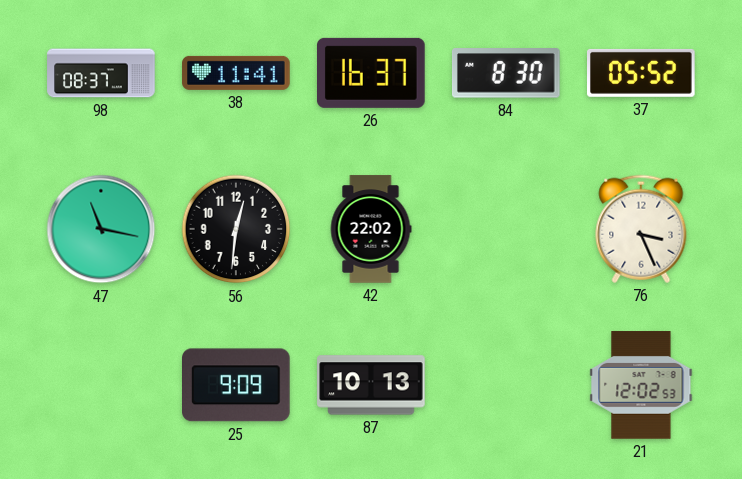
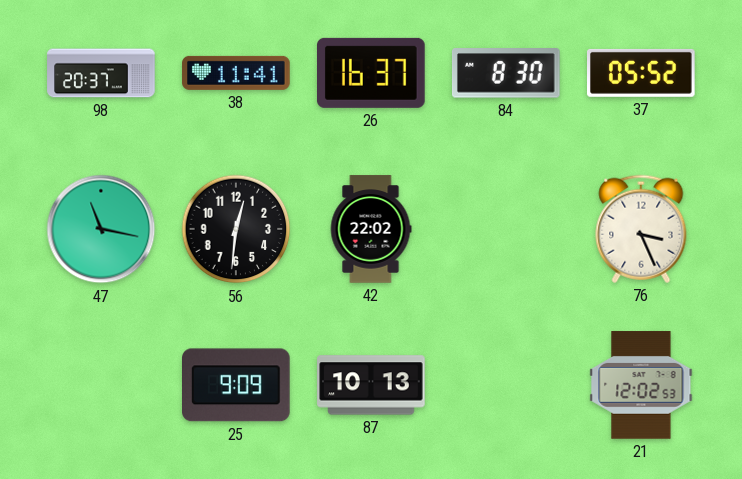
98: 08:37 -> 20:37 (101, 73)
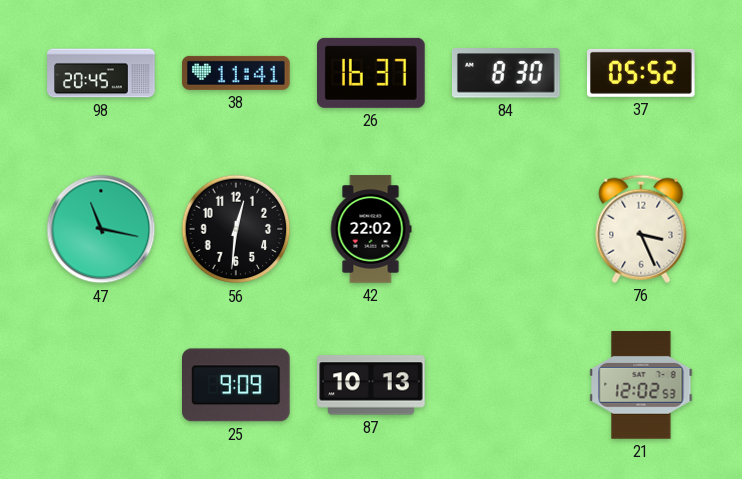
98: 20:37 -> 20:45 (101, 73)
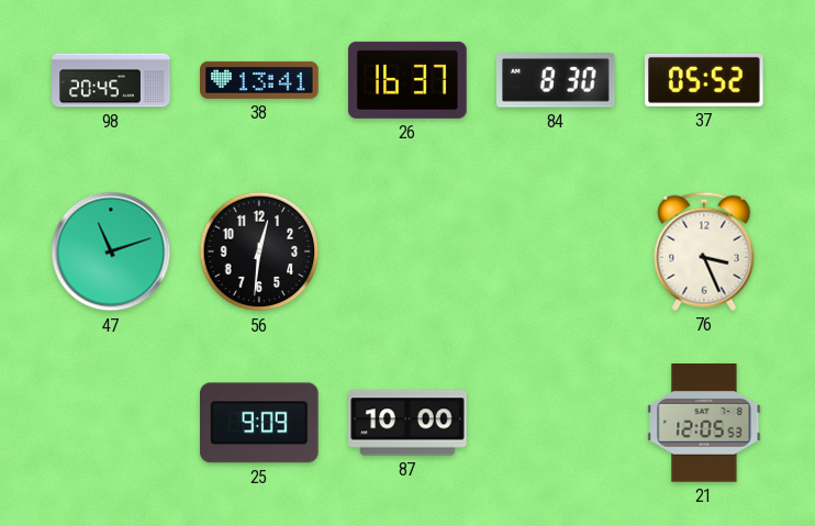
38: 11:41 -> 13:41 (259, 80)
47: 11:17 -> 11:12 (111, 251)
42: 22:02 -> none (371, 229)
87: 10:13 -> 10:00 (407, 423)
21: 12:02 -> 12:05 (704, 423)
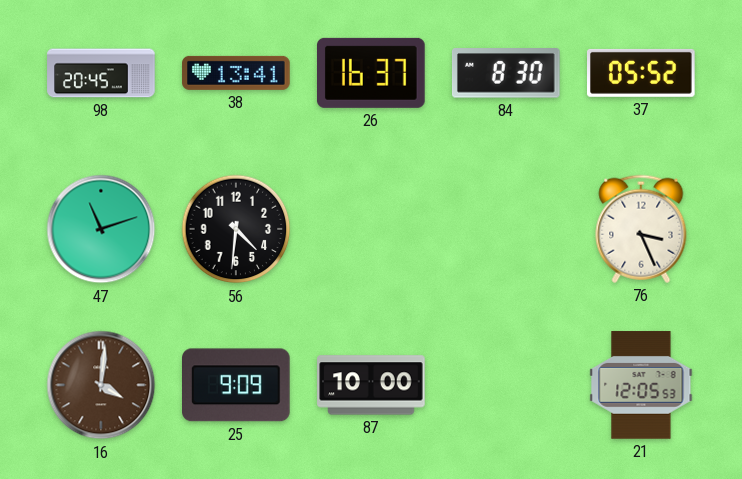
56: 12:31 -> 4:31 (236, 229)
16: none -> 4:01 (101, 385)
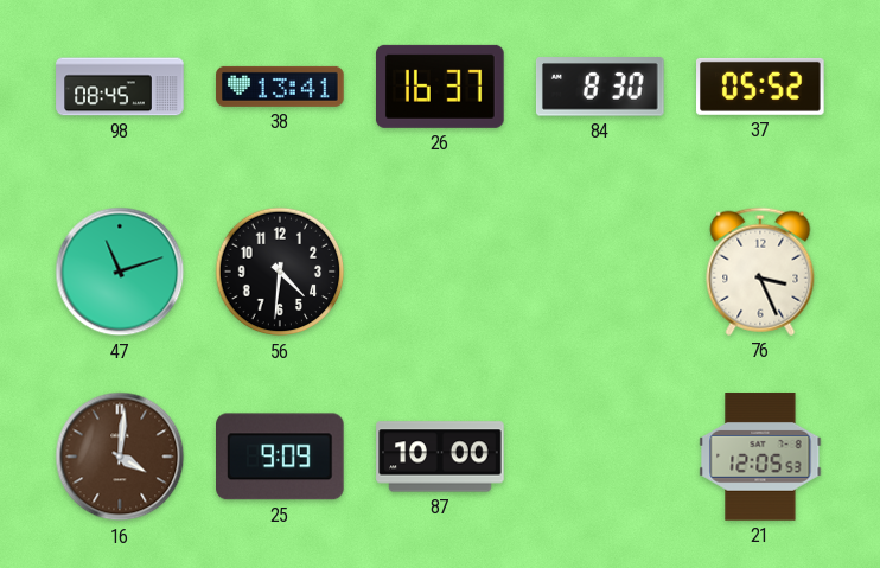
98: 20:45 -> 08:45 (120, 87)
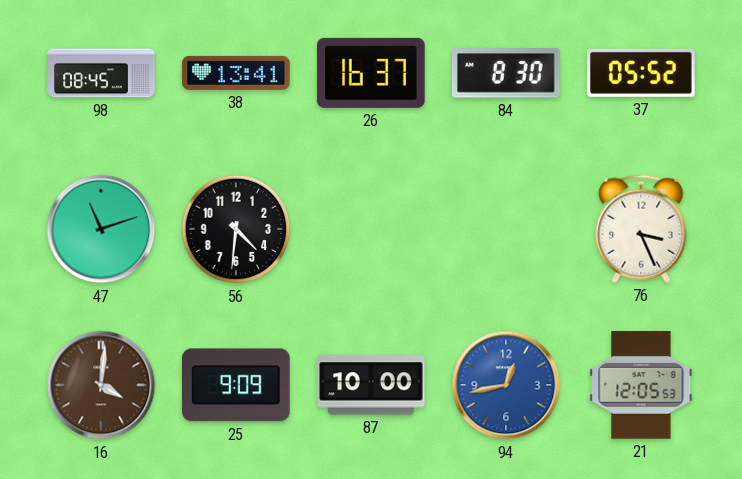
94: none -> 12:43 (506, 385)
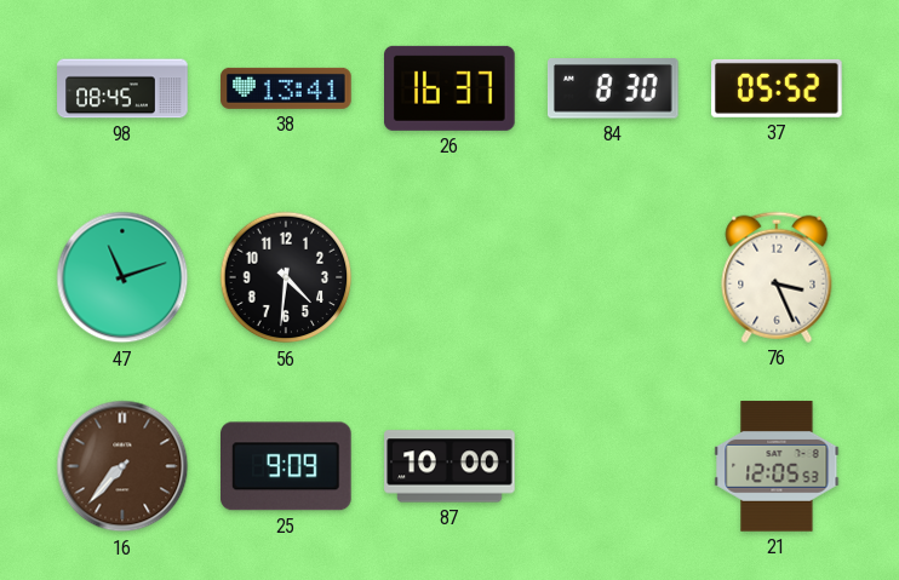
16: 4:01 -> 7:37 (122, 466)
94: 12:43 -> none (506, 385)
